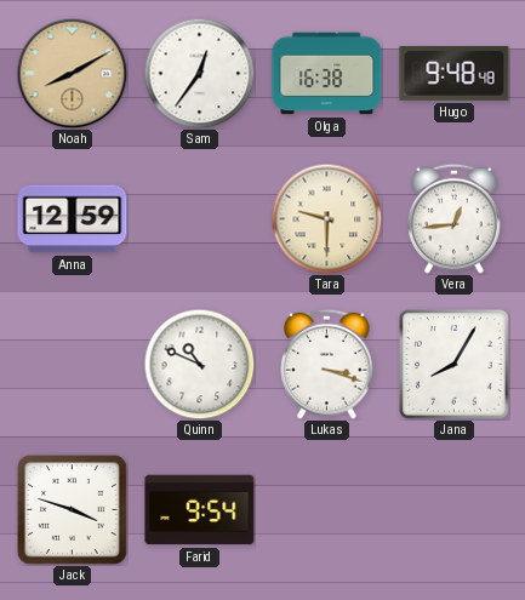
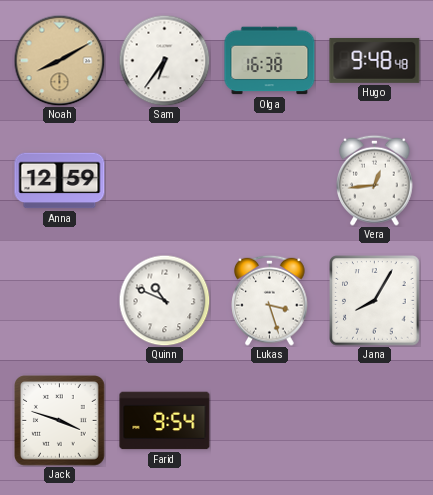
Sam: 12:36 -> 6:36 (164, 60)
Tara: 9:30 -> none (326, 218)
Lukas: 3:18 -> 3:27 (270, 300)
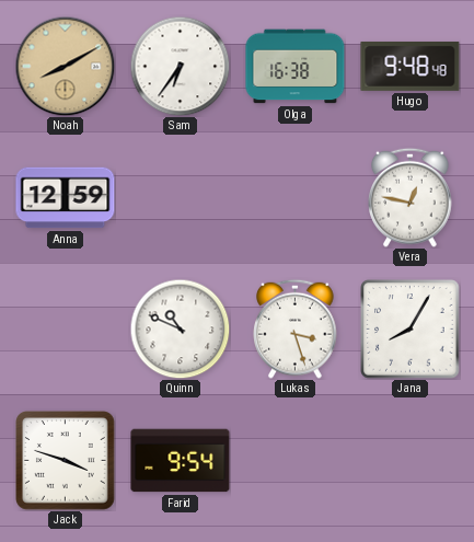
Vera: 12:44 -> 12:47 (411, 197)
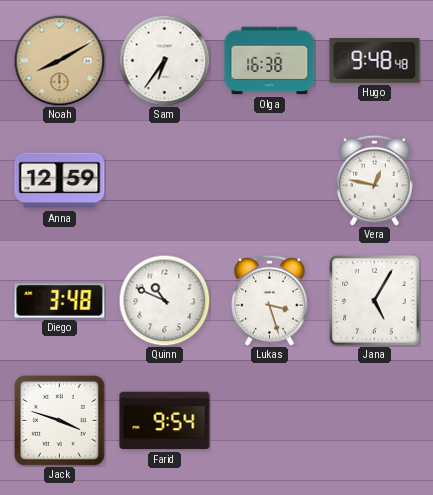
Diego: none -> 3:48 (60, 301)
Jana: 8:05 -> 5:05 (375, 301)
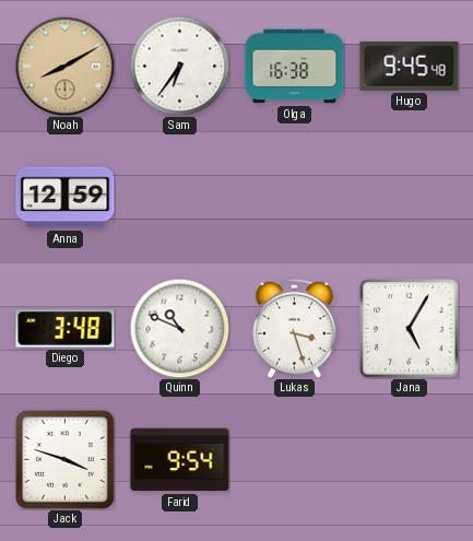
Hugo: 9:48 -> 9:45 (410, 66)
Vera: 12:47 -> none (375, 180)
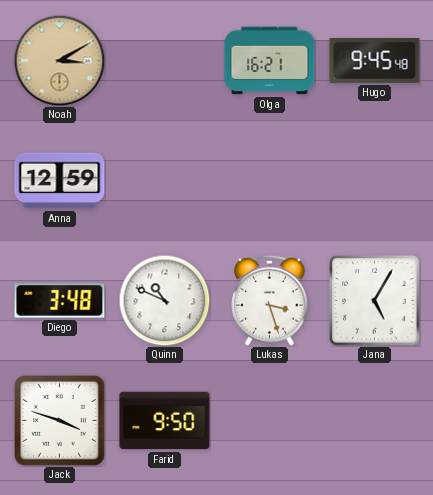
Noah: 8:10 -> 3:10 (59, 60)
Sam: 6:36 -> none (179, 66)
Olga: 16:38 -> 16:21 (270, 61)
Farid: 9:54 -> 9:50 (165, 421)
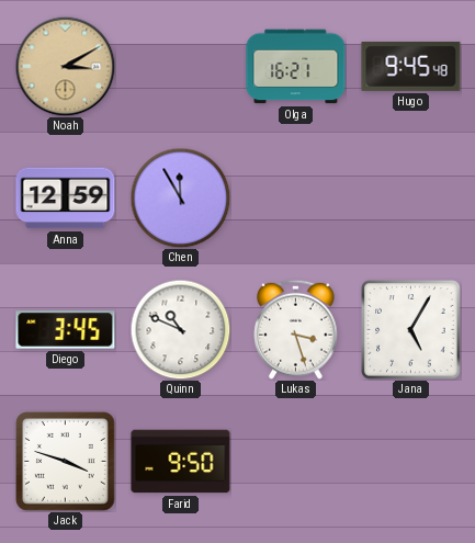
Chen: none -> 11:55 (180, 197)
Diego: 3:48 -> 3:45 (66, 330)
